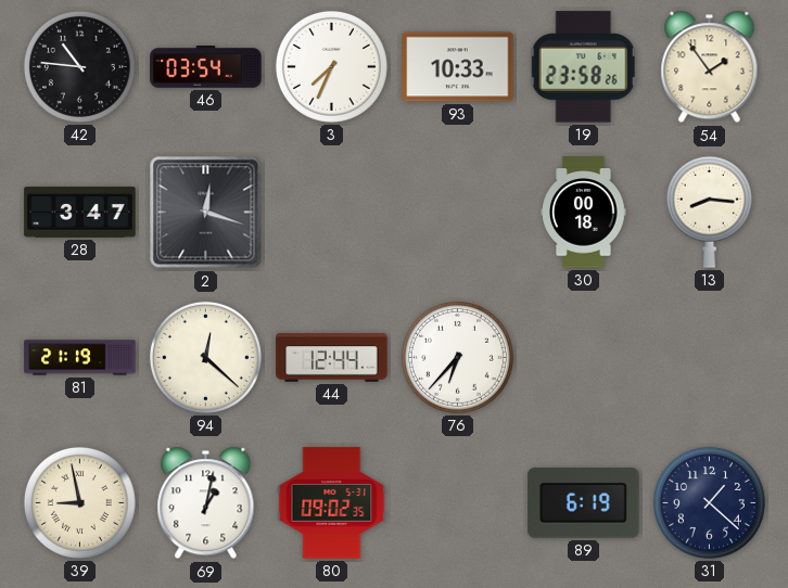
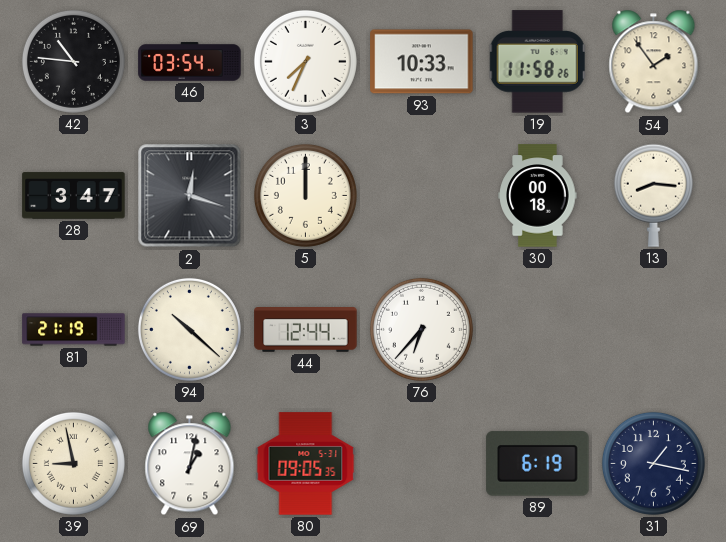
19: 23:58 -> 11:58 (538, 62)
5: none -> 12:00 (305, 195)
94: 12:22 -> 10:22 (189, 329)
80: 09:02 -> 09:05 (306, 464)
31: 1:22 -> 1:17 (653, 463)
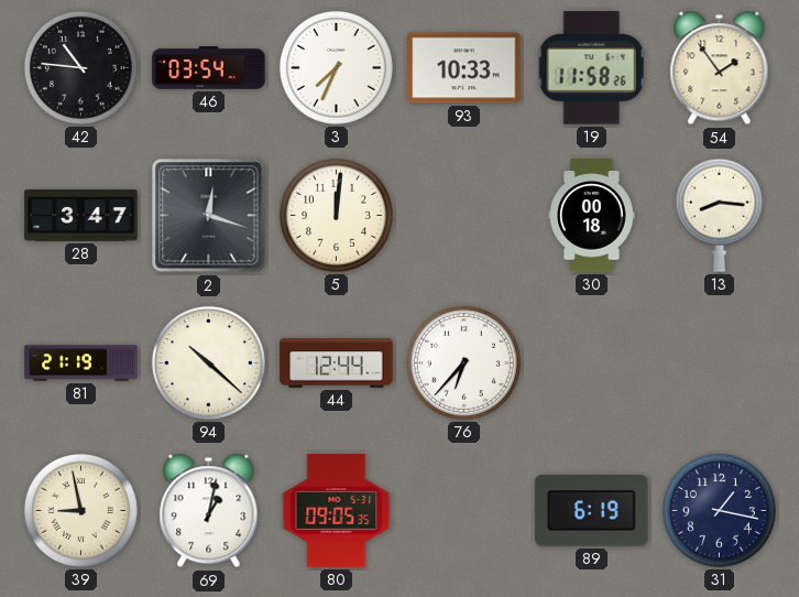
5: 12:00 -> 12:01 (336, 215)
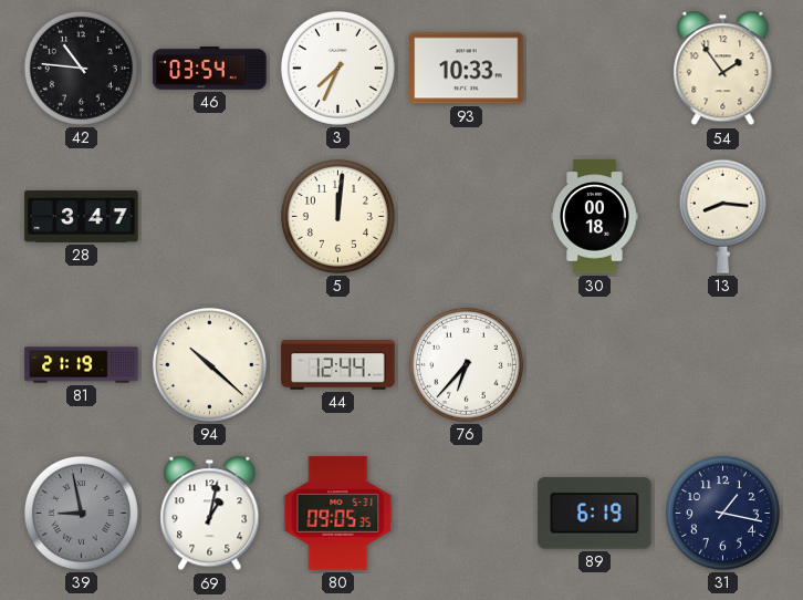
19: 11:58 -> none (592, 68)
2: 12:18 -> none (209, 216)
39 dial: cream -> grey (81, 513)
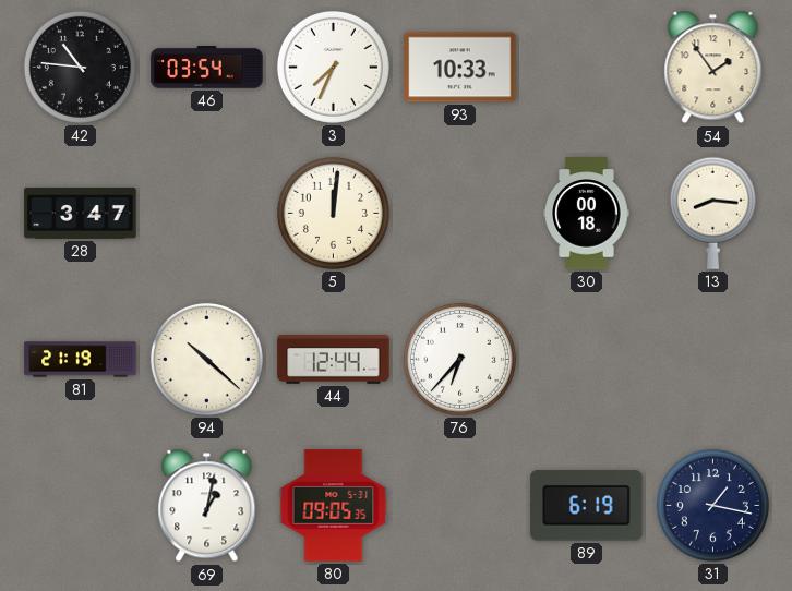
39: 8:58 -> none (81, 513)
